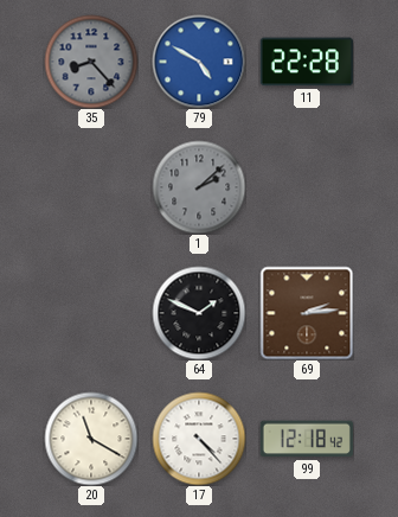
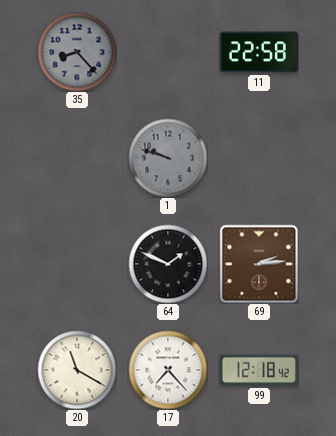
79: 4:50 -> none (199, 62)
11: 22:28 -> 22:58 (259, 52)
1: 2:08 -> 9:48 (168, 158)
17: 4:23 -> 7:23 (168, 370)
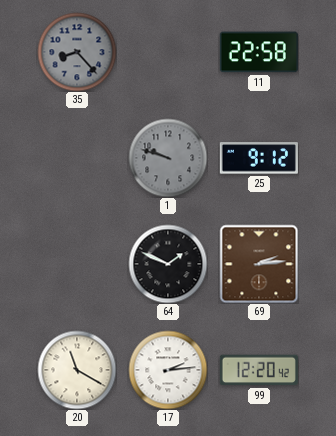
25: none -> 9:12 (259, 158)
17: 7:23 -> 2:14 (168, 370)
99: 12:18 -> 12:20 (259, 370)
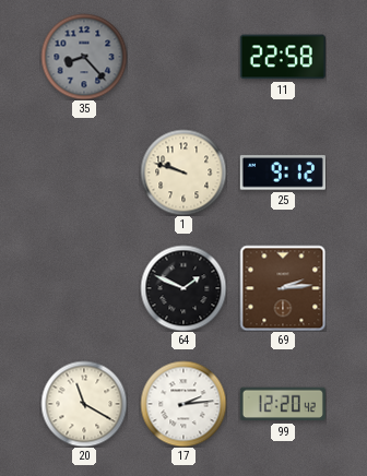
1 dial: grey -> cream (183, 172)
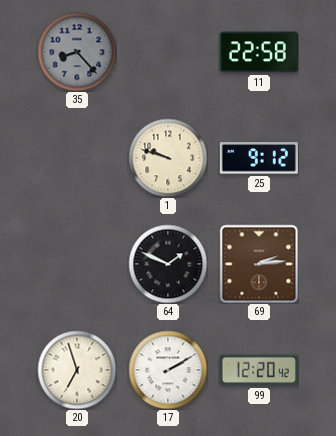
20: 11:20 -> 6:57 (77, 370)
17: 2:14 -> 2:10 (168, 370)
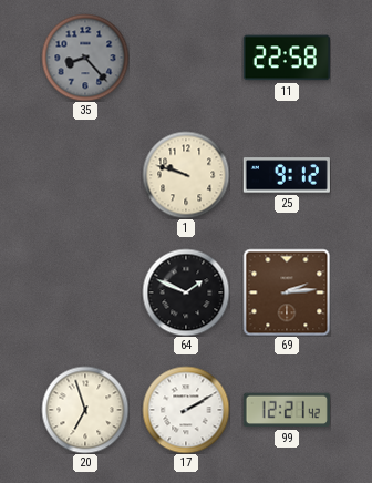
99: 12:20 -> 12:21 (287, 410)
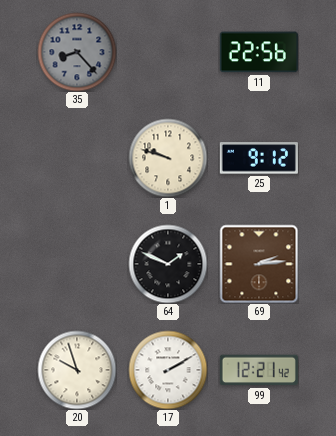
11: 22:58 -> 22:56 (259, 52)
20: 6:57 -> 9:57 (77, 370)
